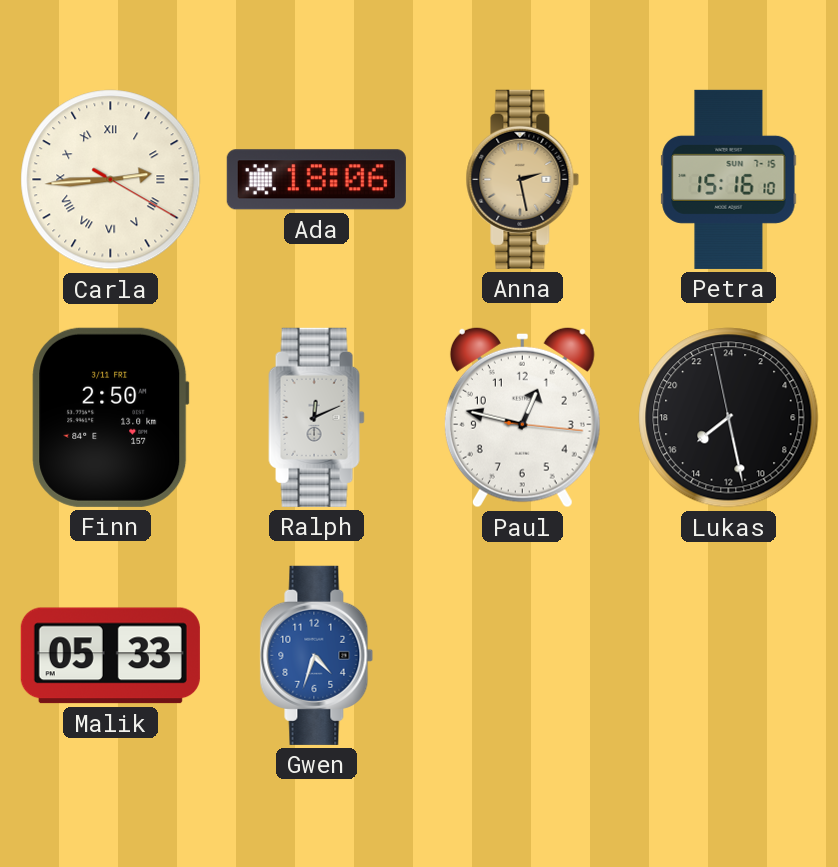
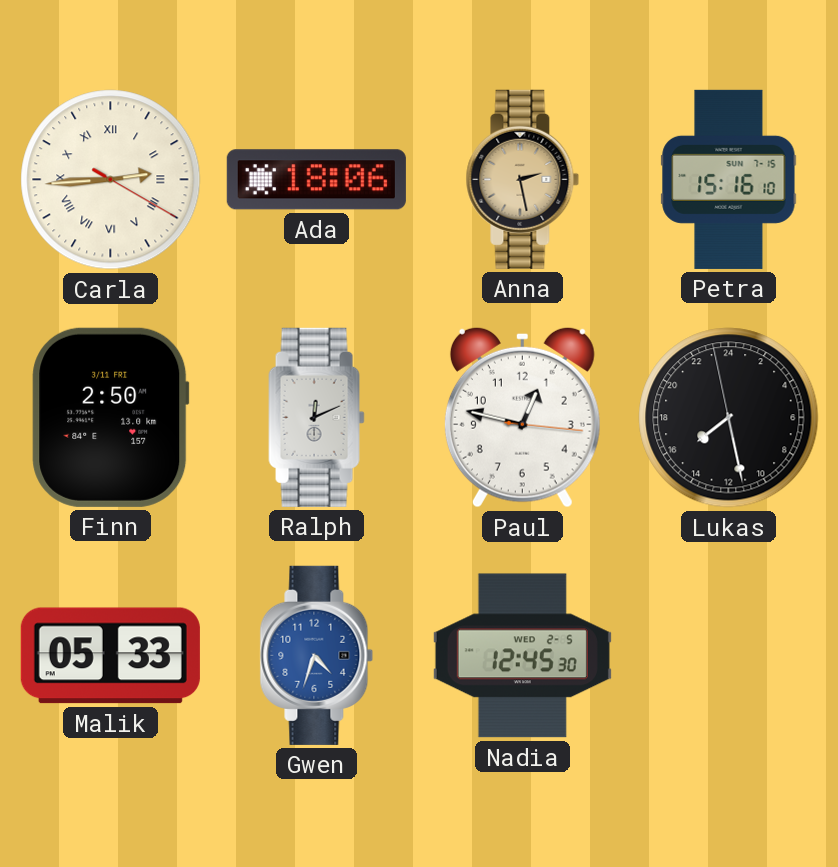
Nadia: none -> 12:45 (522, 656)
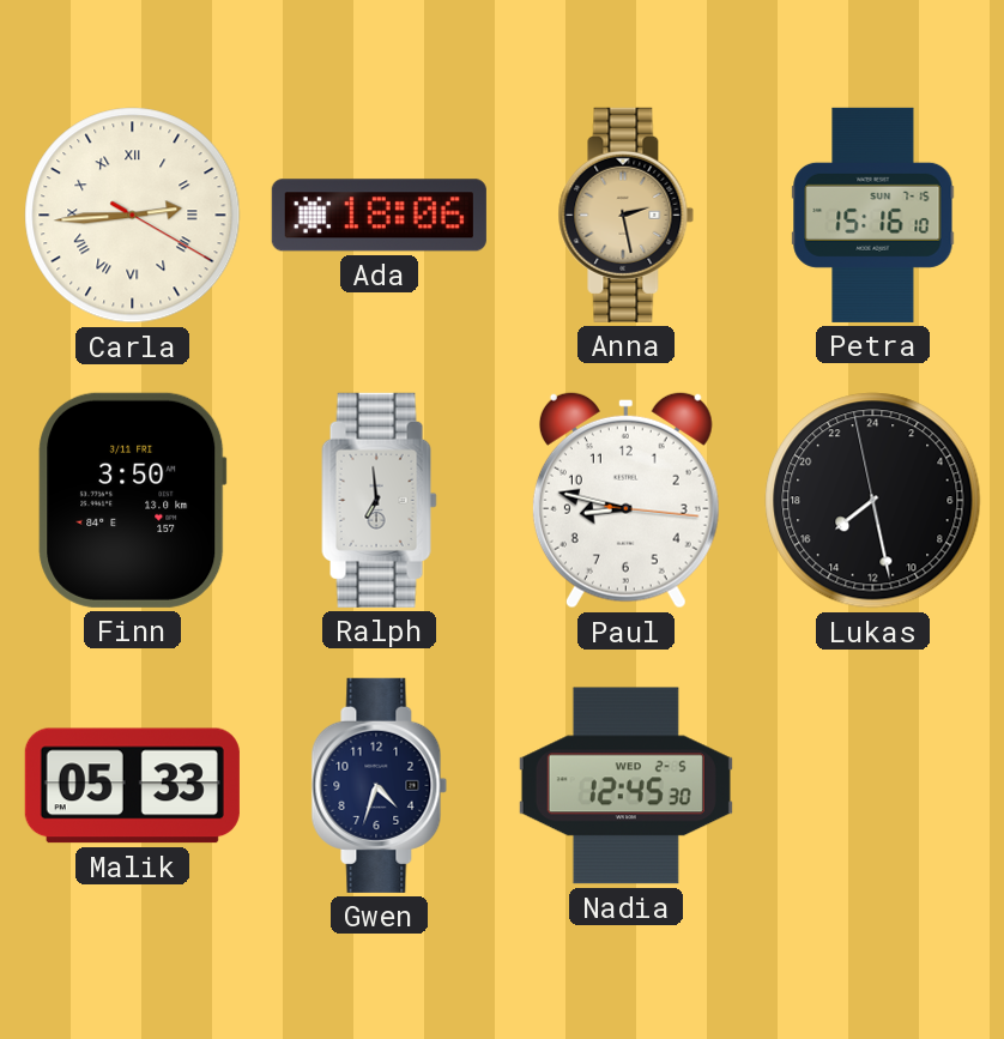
Finn: 2:50 -> 3:50 (133, 500)
Ralph: 12:11 -> 6:59 (380, 500)
Paul: 12:47 -> 8:47 (625, 500)
Gwen dial: blue -> navy (380, 785)
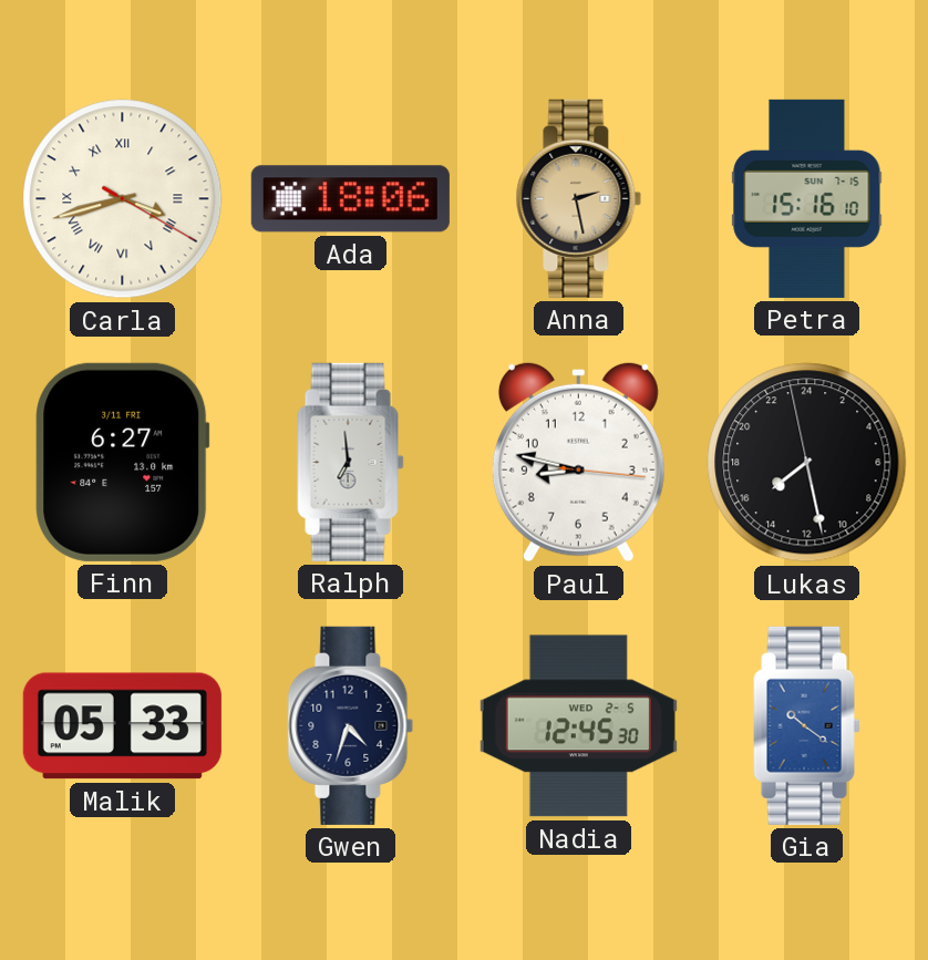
Carla: 2:44 -> 3:42 (123, 199)
Finn: 3:50 -> 6:27 (123, 462)
Gia: none -> 10:21 (807, 725)
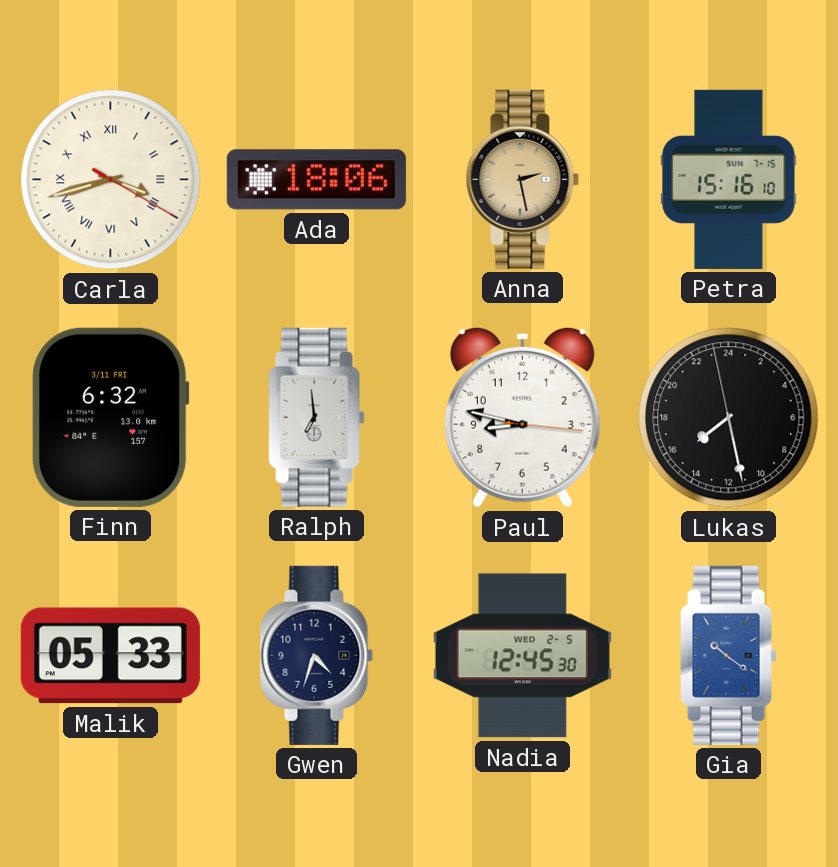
Finn: 6:27 -> 6:32 (111, 417)
